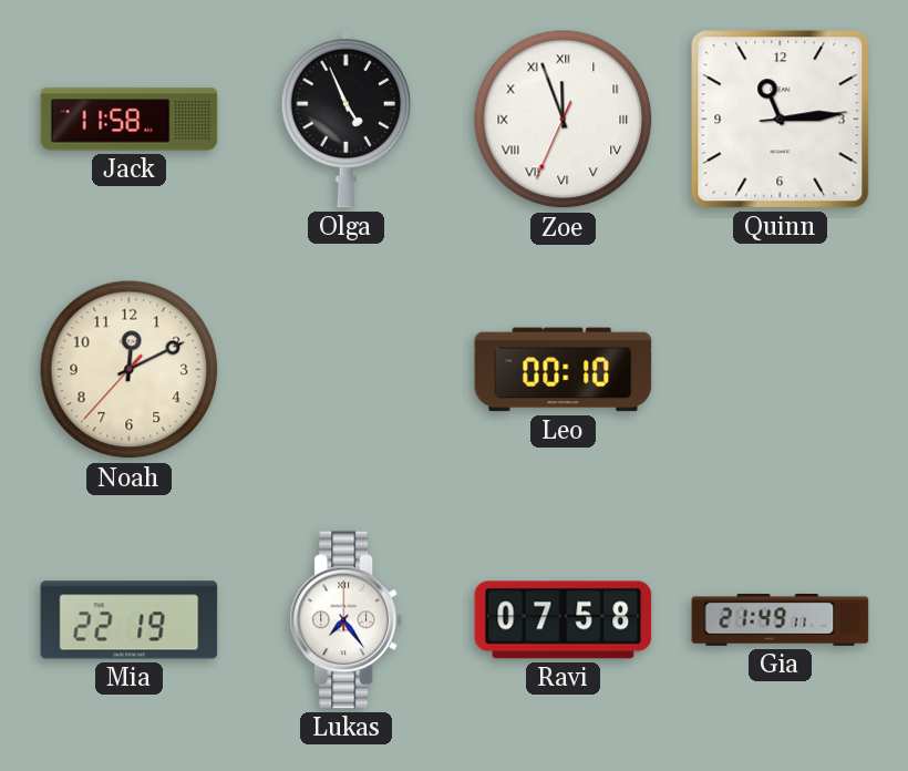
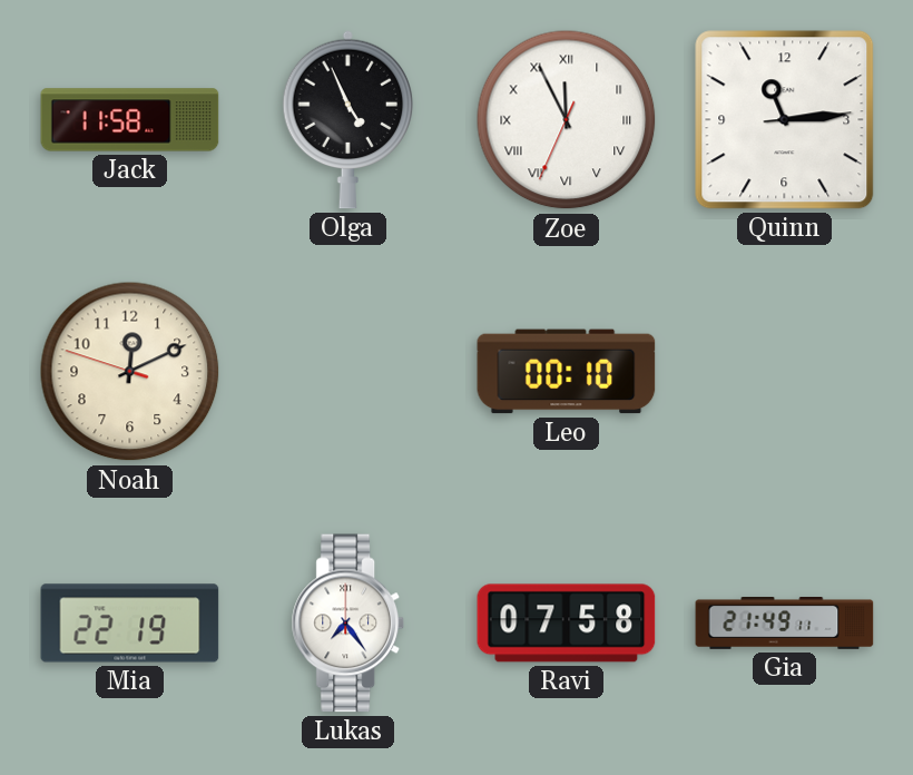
Zoe: 11:56 -> 11:55 (567, 120)
Noah: 12:10:37 -> 12:10:48 (130, 372)
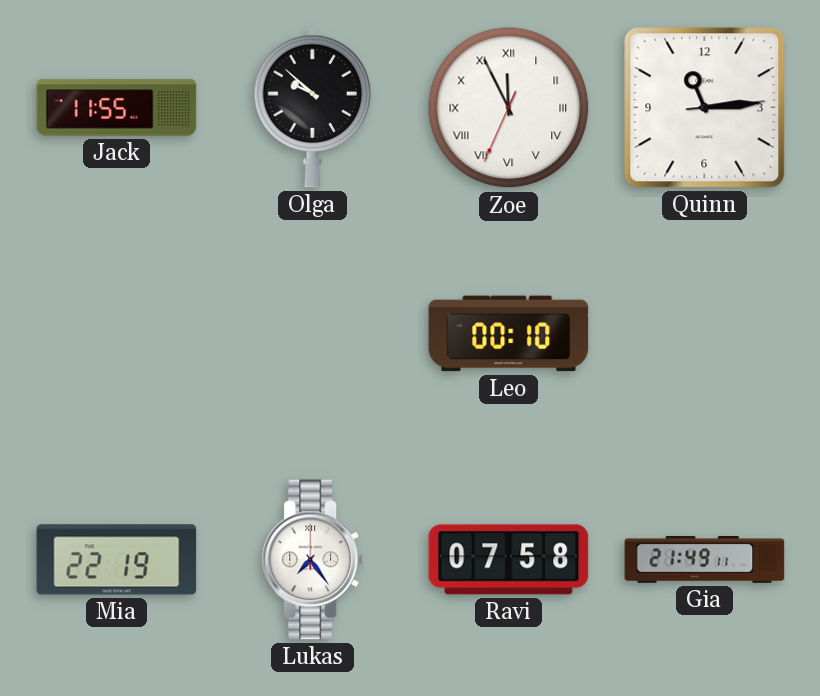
Jack: 11:58 -> 11:55 (117, 108)
Olga: 4:56 -> 9:52 (313, 107)
Noah: 12:10 -> none (130, 372)
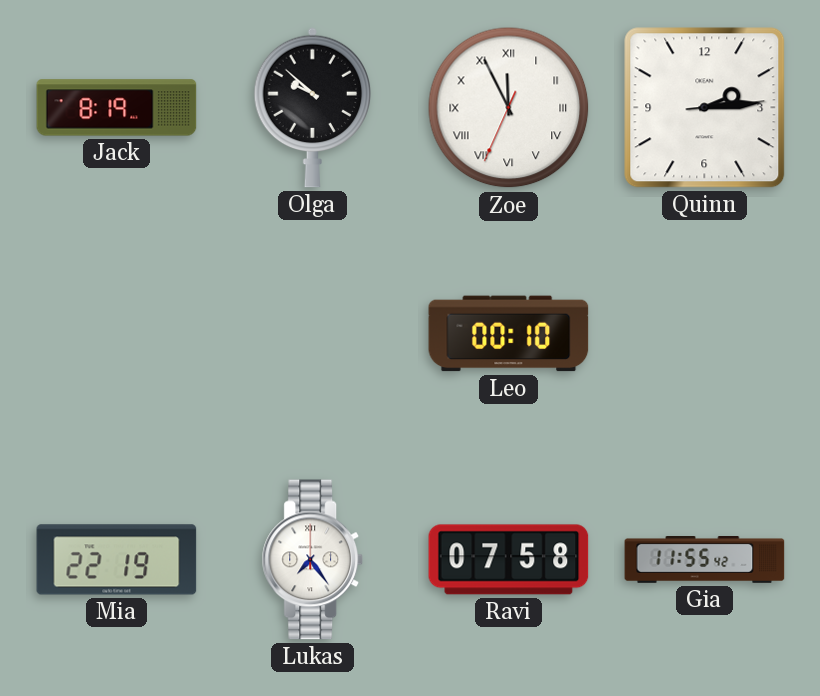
Jack: 11:55 -> 8:19 (117, 108)
Quinn: 11:14 -> 2:14 (705, 108)
Gia: 21:49 -> 11:55 (705, 560)
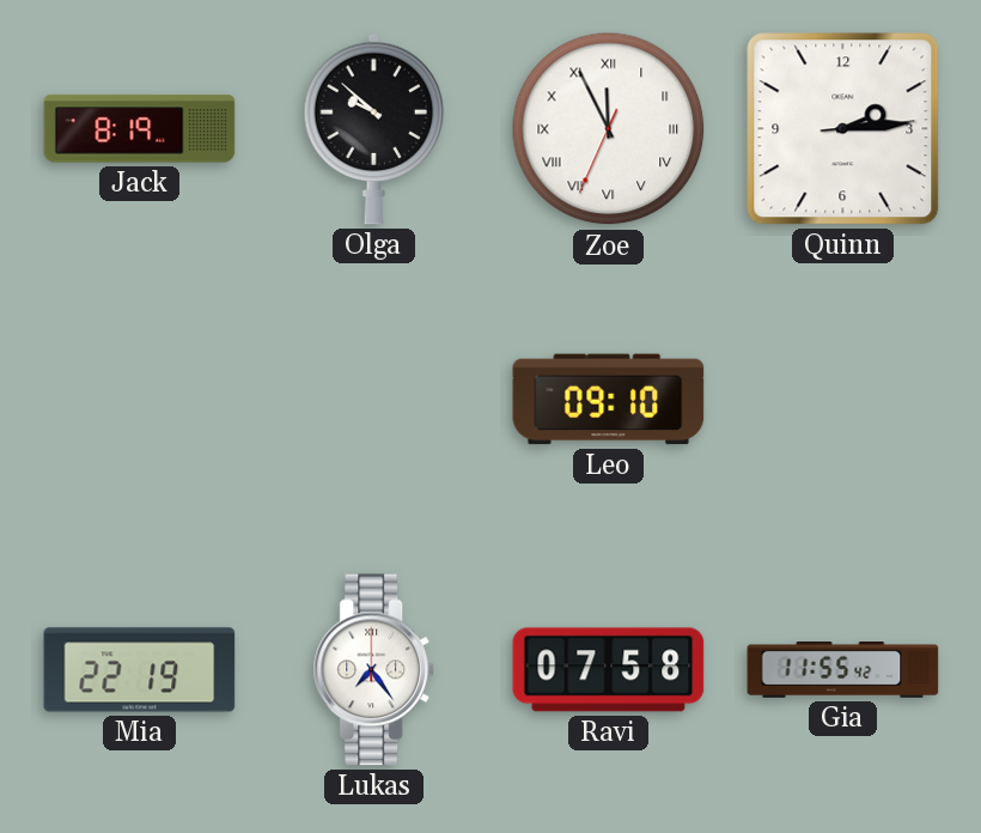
Leo: 00:10 -> 09:10 (609, 400)
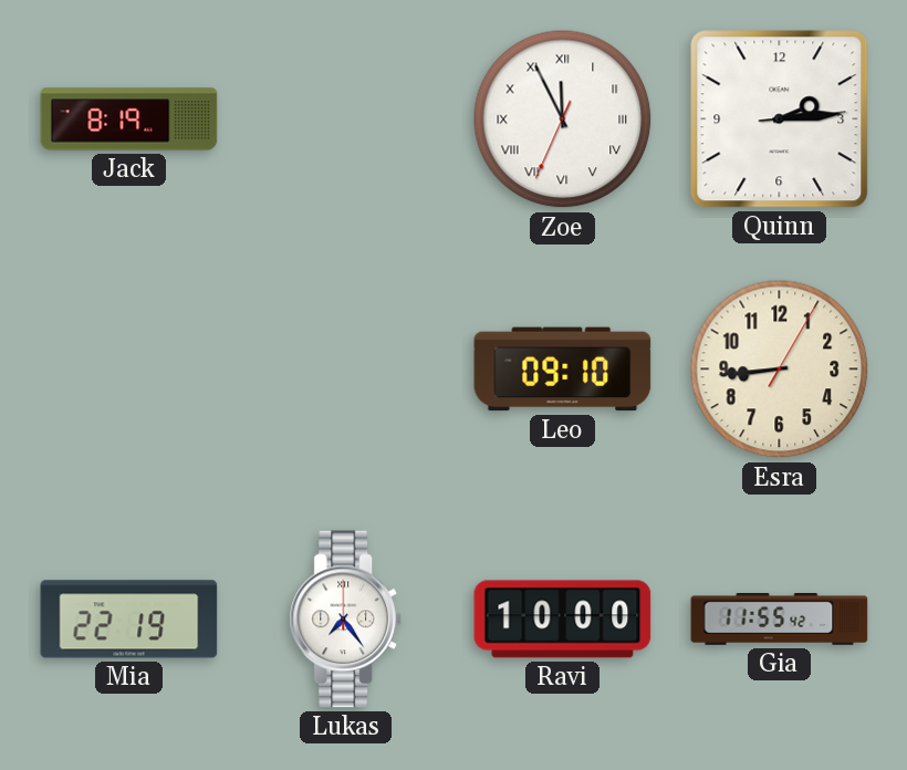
Olga: 9:52 -> none (374, 128)
Esra: none -> 8:44 (780, 370)
Ravi: 07:58 -> 10:00 (563, 620)
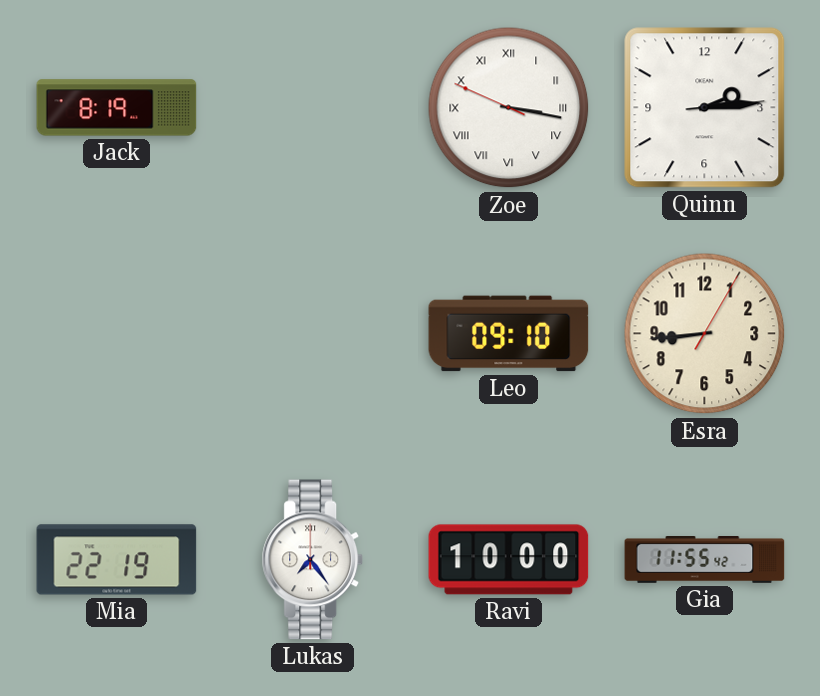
Zoe: 11:55 -> 3:16 (509, 108)
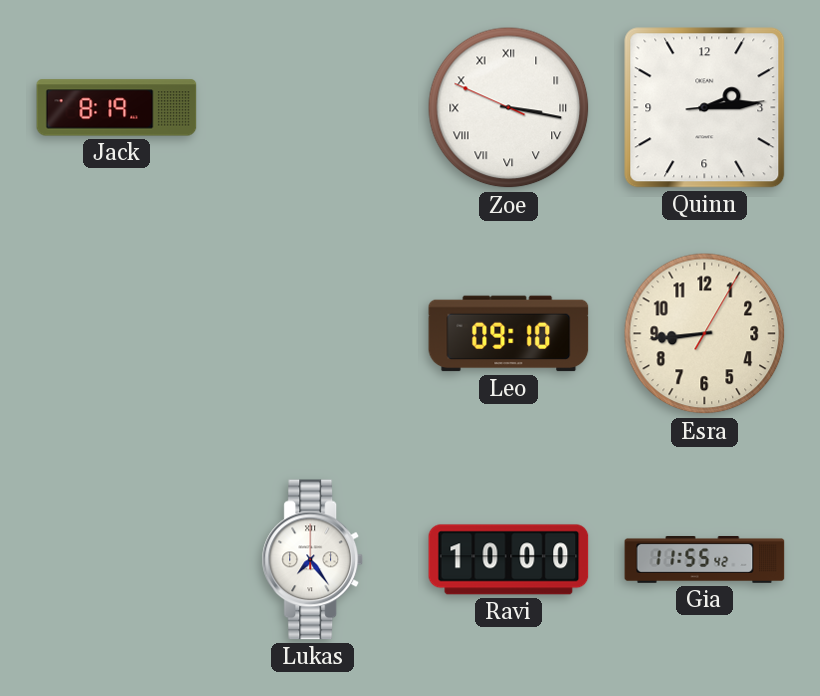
Mia: 22:19 -> none (117, 560)
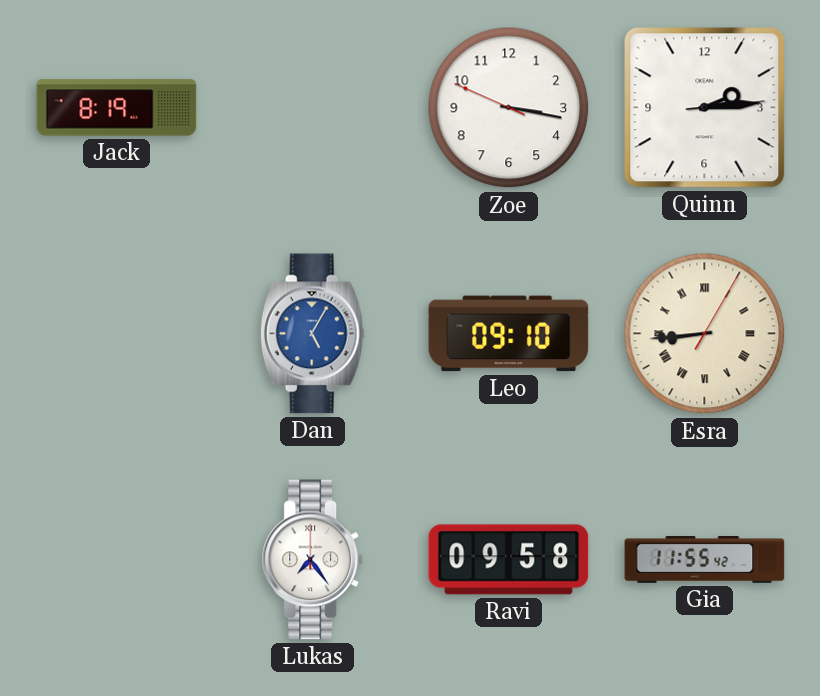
Zoe numerals: Roman -> Arabic (509, 108)
Dan: none -> 5:05 (312, 334)
Esra numerals: Arabic -> Roman (705, 334)
Ravi: 10:00 -> 09:58 (509, 560)
